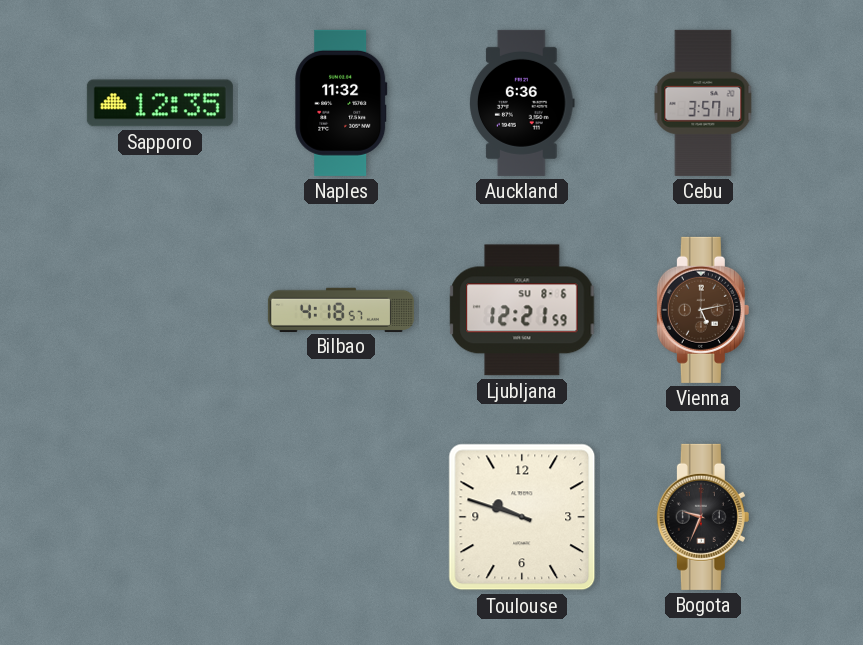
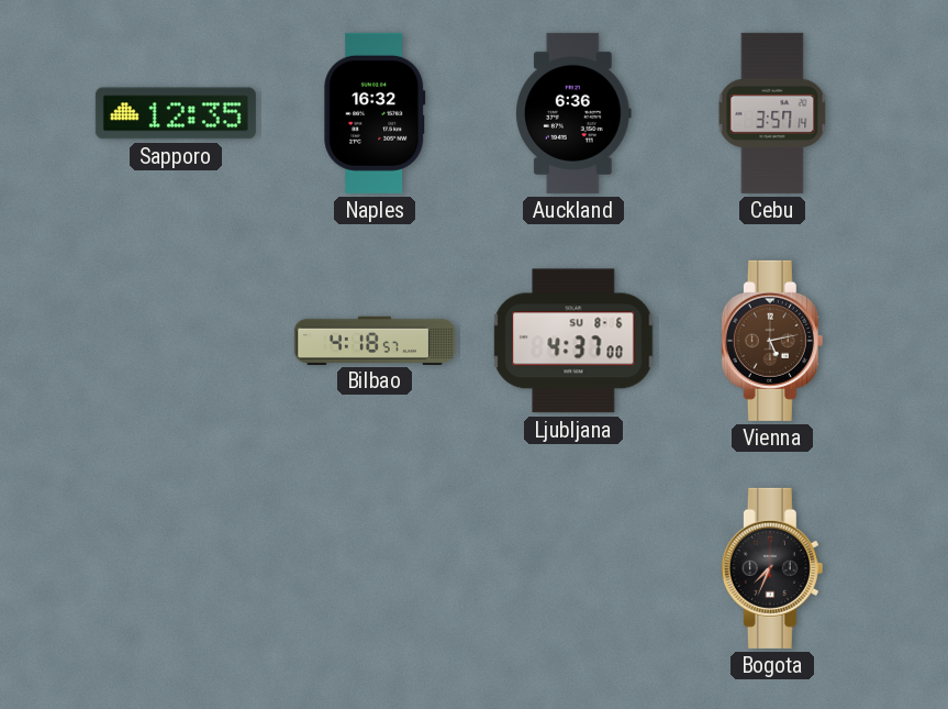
Naples: 11:32 -> 16:32 (375, 113)
Ljubljana: 12:21 -> 4:37 (573, 341)
Toulouse: 9:48 -> none (522, 517)
Bogota: 9:34 -> 7:34 (772, 568)
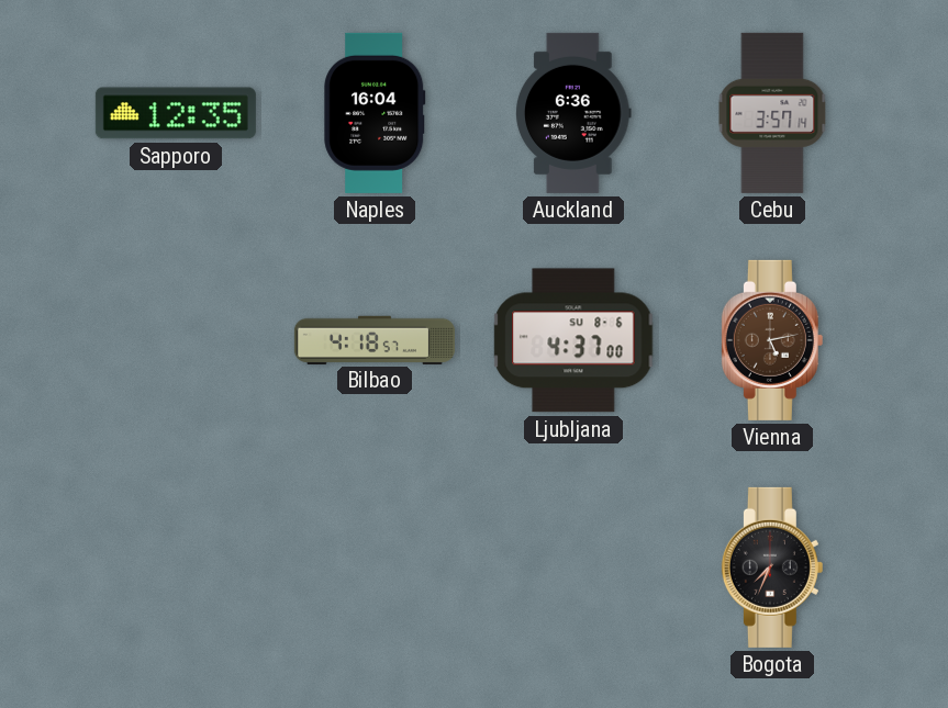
Naples: 16:32 -> 16:04 (375, 113)
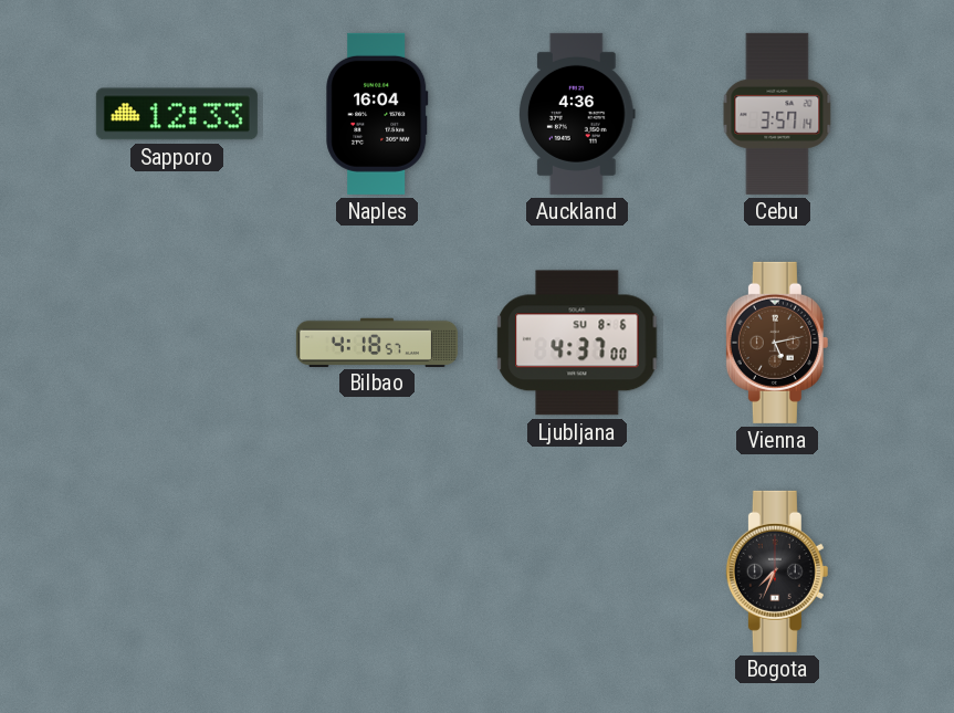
Sapporo: 12:35 -> 12:33 (177, 114)
Auckland: 6:36 -> 4:36 (578, 114)
